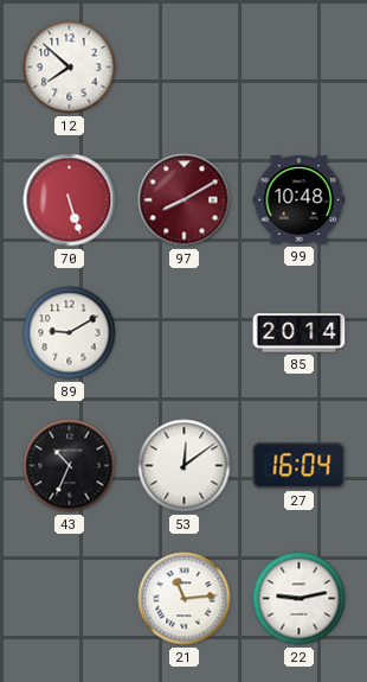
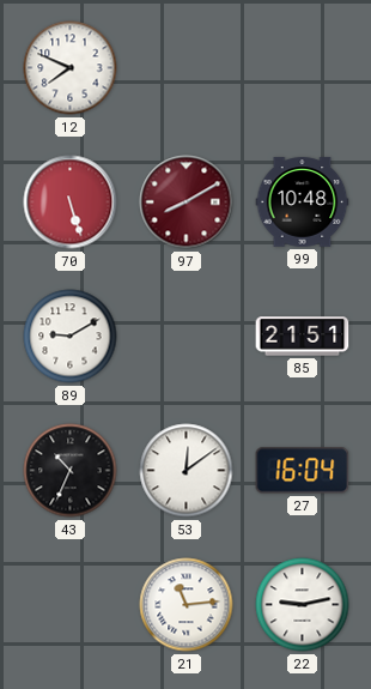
12: 7:52 -> 7:49 (71, 68)
85: 20:14 -> 21:51 (303, 337)
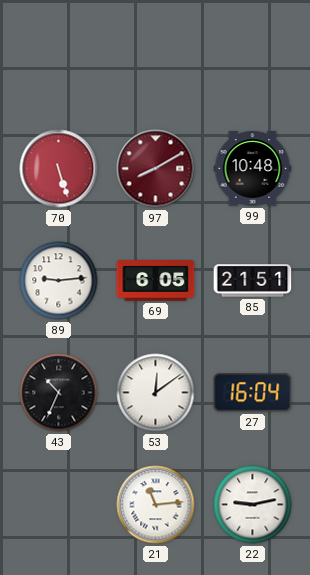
12: 7:49 -> none (71, 68)
89: 9:10 -> 9:14 (59, 281)
69: none -> 6:05 (156, 281)
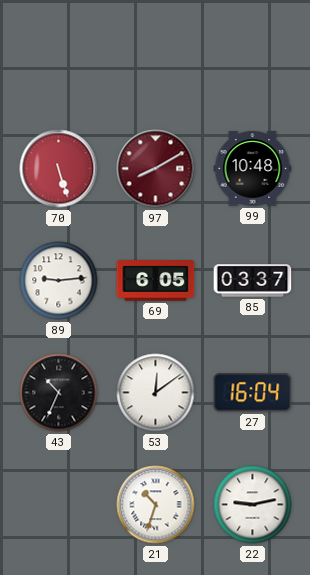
85: 21:51 -> 03:37 (253, 281)
21: 11:14 -> 10:33 (156, 505)
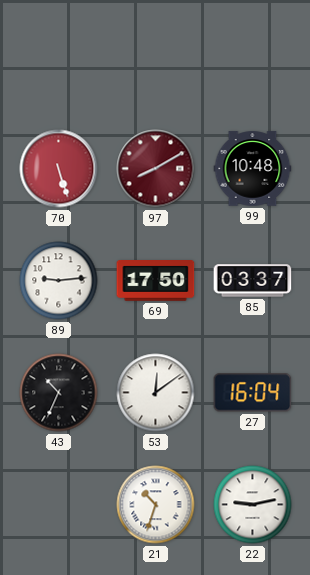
69: 6:05 -> 17:50 (156, 281)
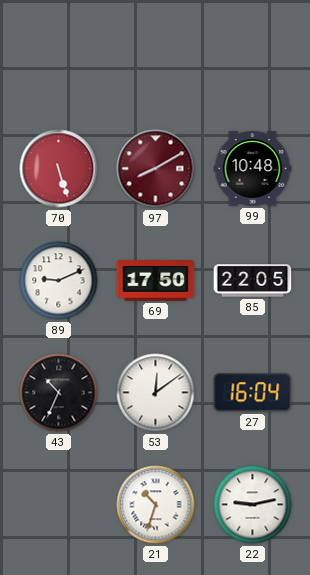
89: 9:14 -> 9:11 (59, 281)
85: 03:37 -> 22:05 (253, 281)
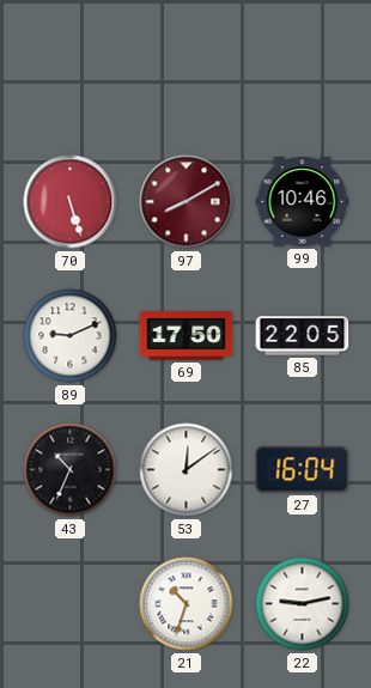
99: 10:48 -> 10:46 (303, 202)
